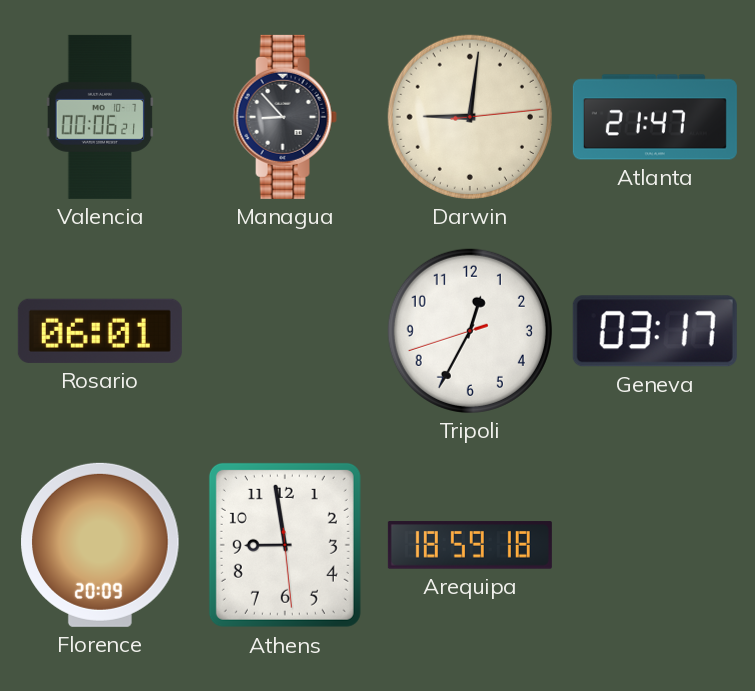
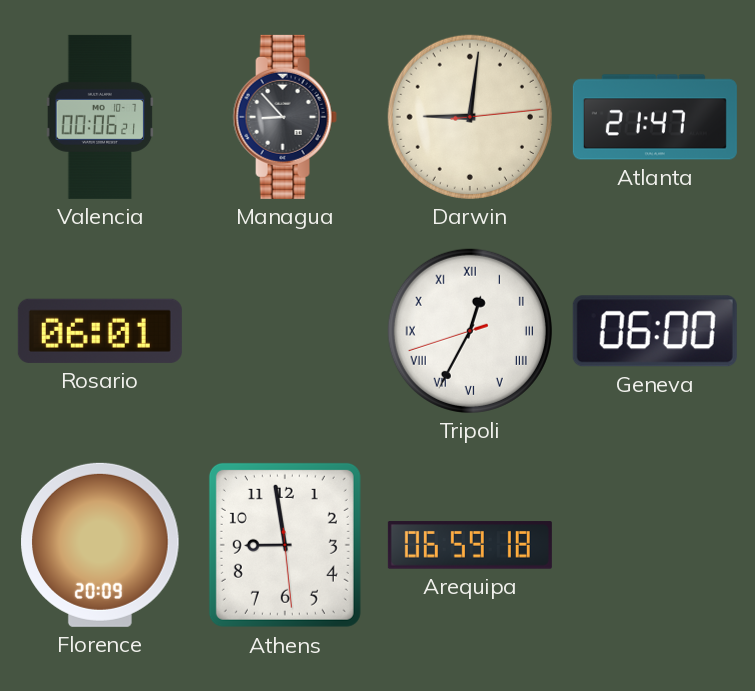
Tripoli numerals: Arabic -> Roman (470, 331)
Geneva: 03:17 -> 06:00 (655, 331)
Arequipa: 18:59 -> 06:59 (470, 545)
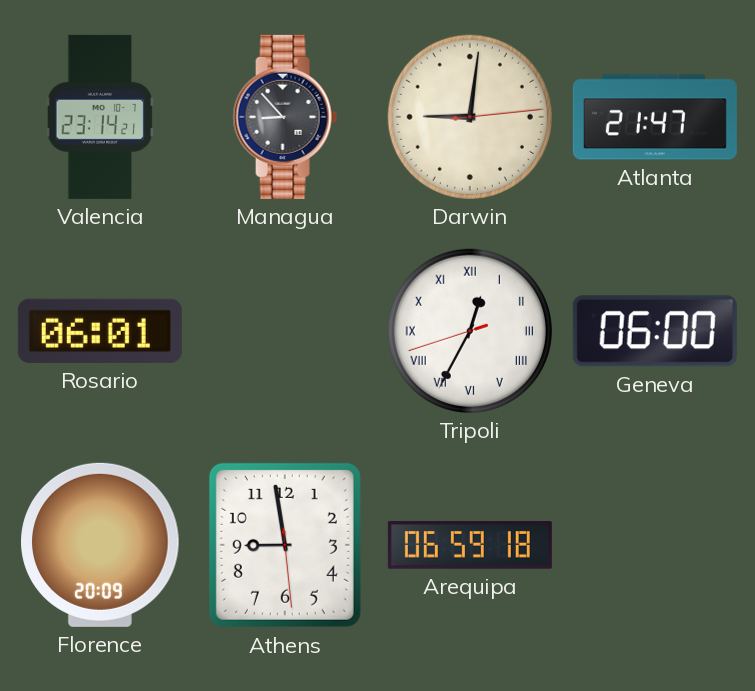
Valencia: 00:06 -> 23:14 (100, 117)
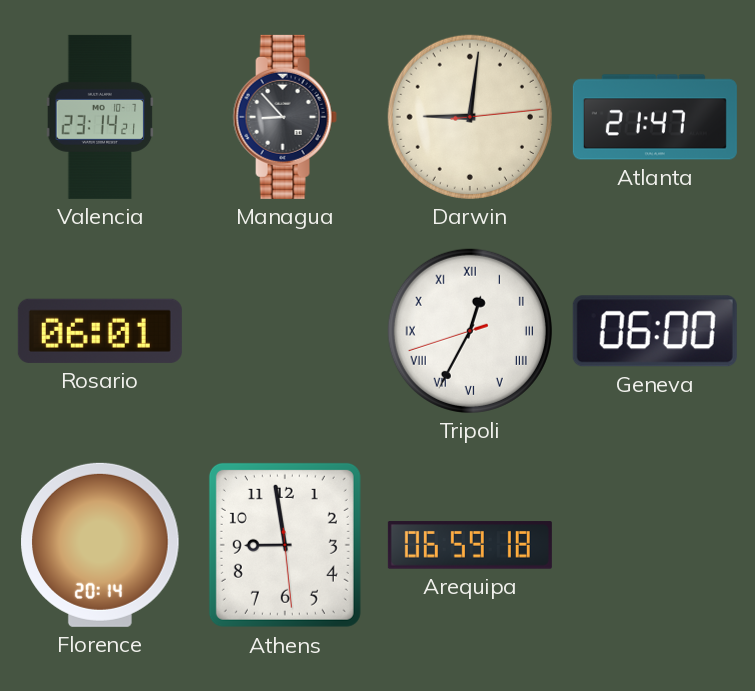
Florence: 20:09 -> 20:14 (100, 545)
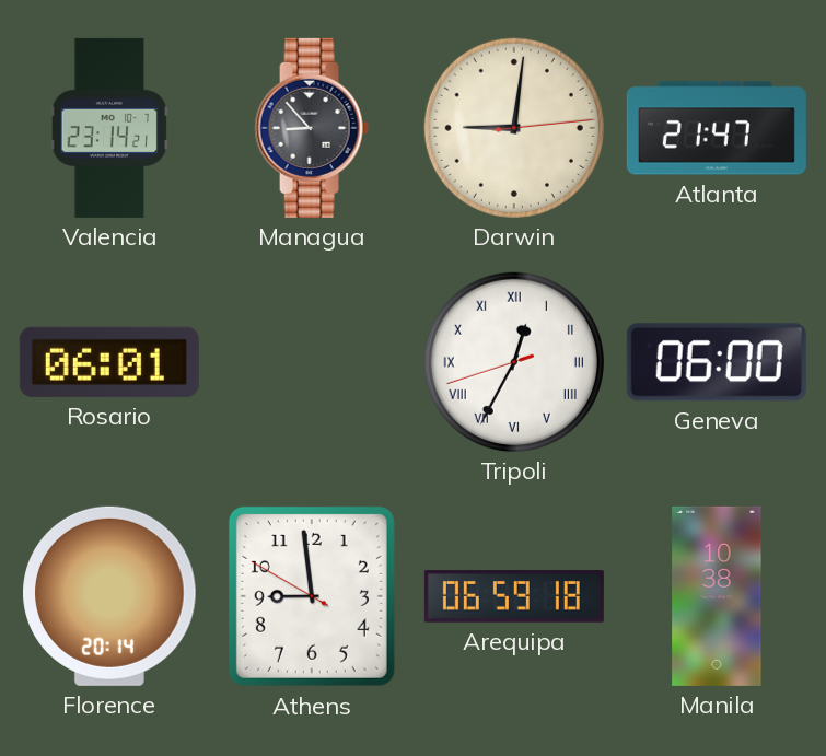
Athens: 8:58:29 -> 8:58:50 (312, 596)
Manila: none -> 10:38 (717, 596)
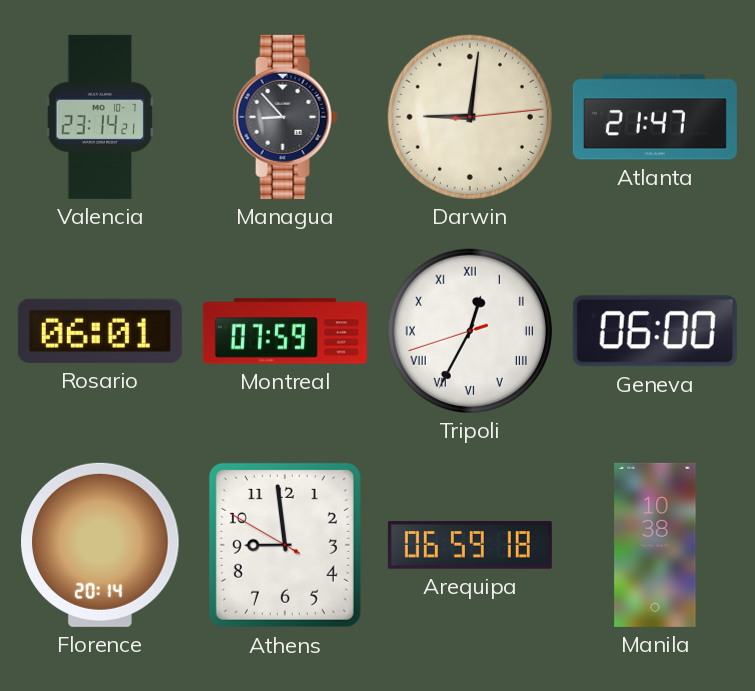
Montreal: none -> 07:59 (285, 331)
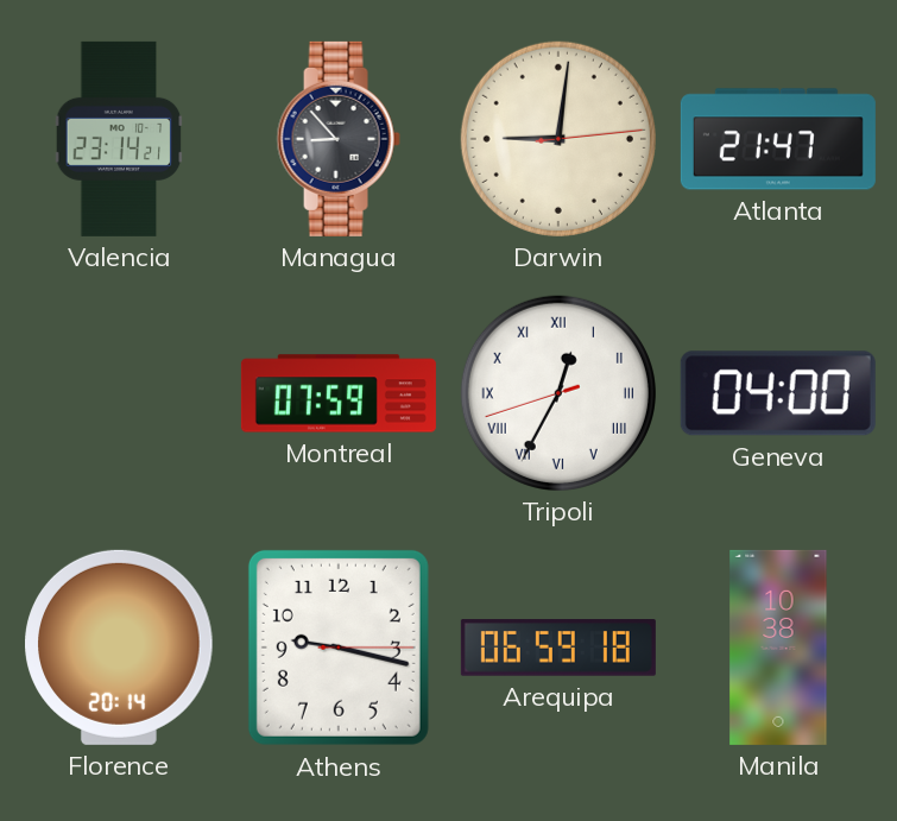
Rosario: 06:01 -> none (100, 331)
Geneva: 06:00 -> 04:00 (778, 393)
Athens: 8:58 -> 9:17 (339, 648)
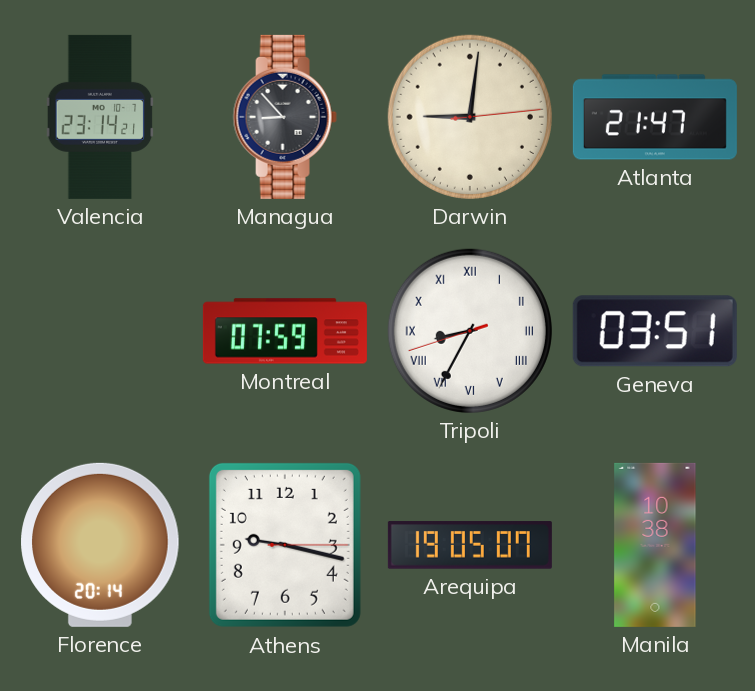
Tripoli: 12:34 -> 8:34 (470, 331)
Geneva: 04:00 -> 03:51 (655, 331)
Arequipa: 06:59 -> 19:05 (470, 545)
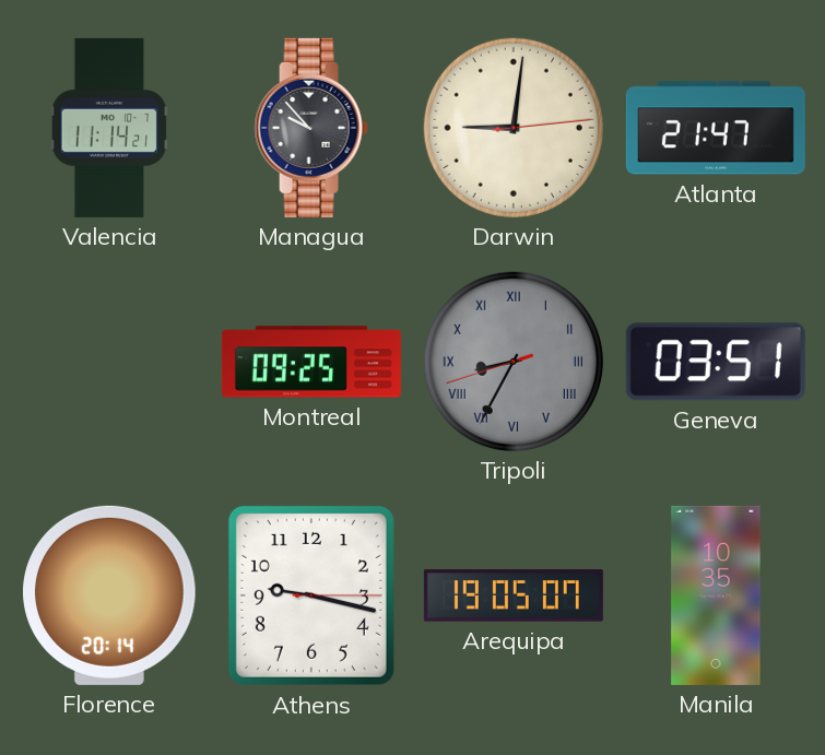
Valencia: 23:14 -> 11:14 (109, 128)
Managua: 8:53 -> 9:53 (311, 128)
Montreal: 07:59 -> 09:25 (311, 362)
Tripoli dial: white -> grey (514, 362)
Manila: 10:38 -> 10:35 (716, 595)
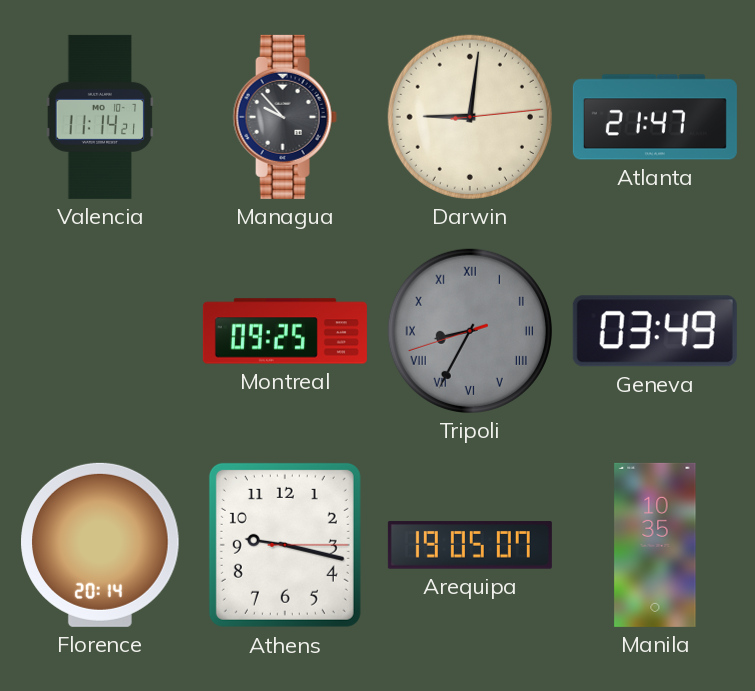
Geneva: 03:51 -> 03:49 (655, 331)
